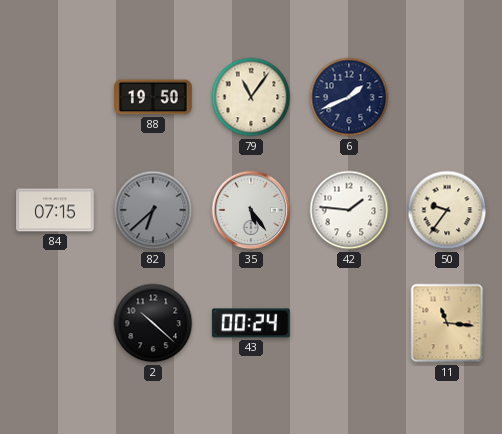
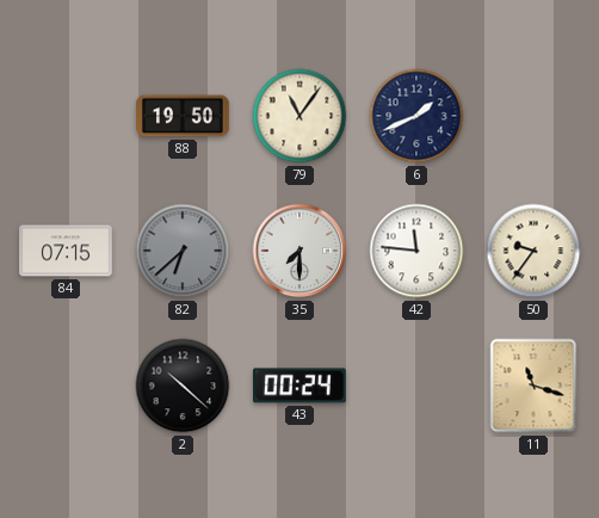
35: 5:24 -> 7:30 (299, 251)
42: 1:46 -> 11:46 (416, 251)
11: 11:16 -> 11:18 (533, 386)
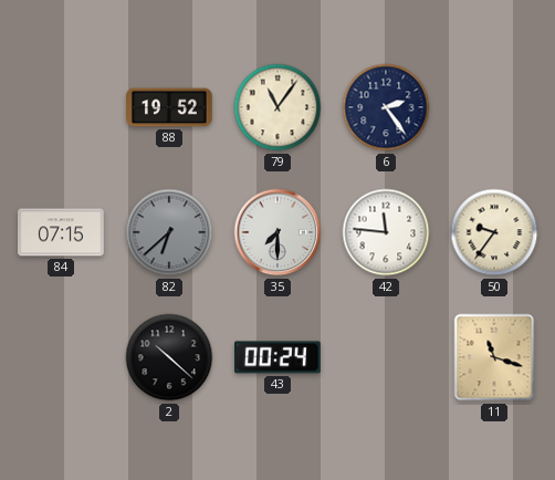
88: 19:50 -> 19:52 (170, 107)
6: 1:41 -> 2:24 (386, 107)
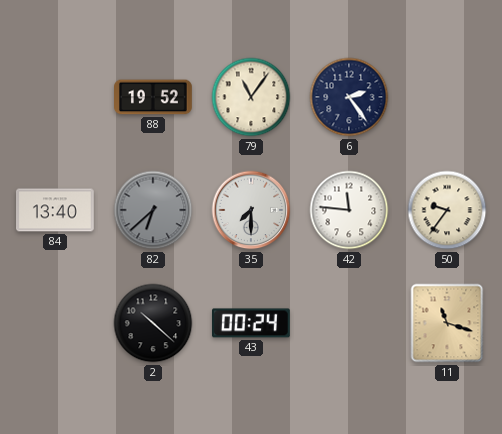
84: 07:15 -> 13:40 (56, 210)
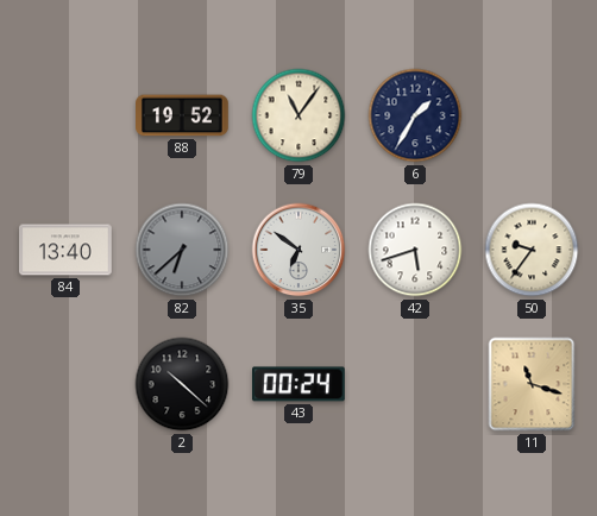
6: 2:24 -> 1:35 (415, 115)
35: 7:30 -> 6:51 (298, 250)
42: 11:46 -> 5:42 (415, 250)
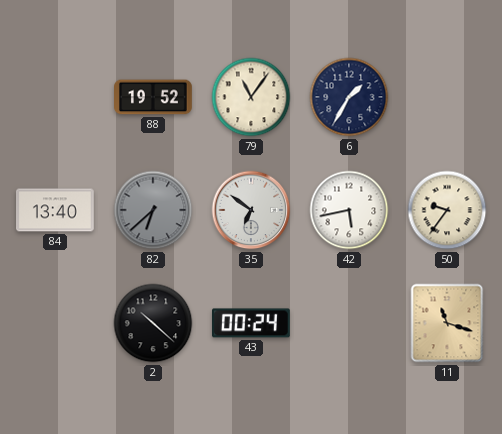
42: 5:42 -> 5:43 (349, 210)
